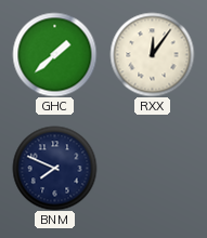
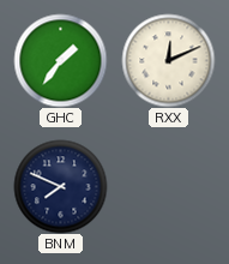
GHC: 1:38 -> 1:36 (60, 60)
RXX: 12:06 -> 12:11 (168, 60)
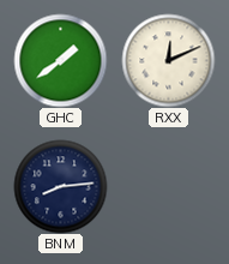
GHC: 1:36 -> 1:39 (60, 60)
BNM: 7:49 -> 8:14 (60, 186)
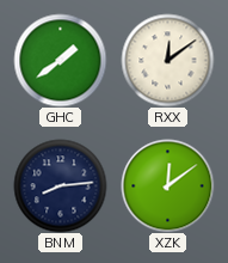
RXX: 12:11 -> 12:09 (167, 60)
XZK: none -> 12:09 (167, 185)
